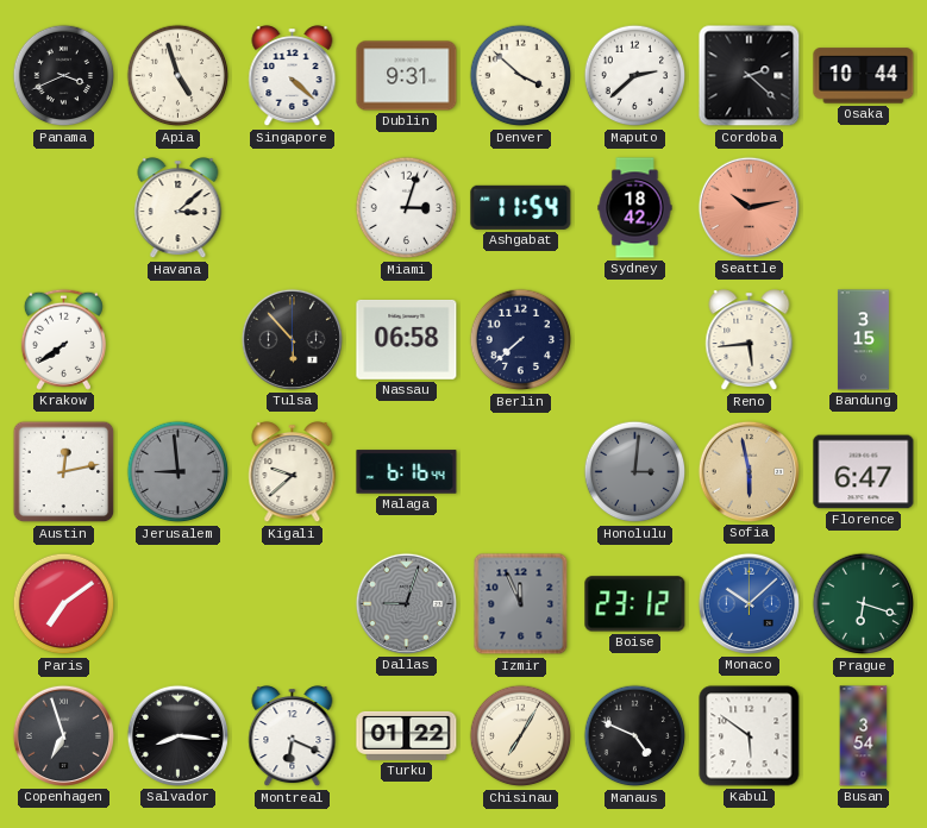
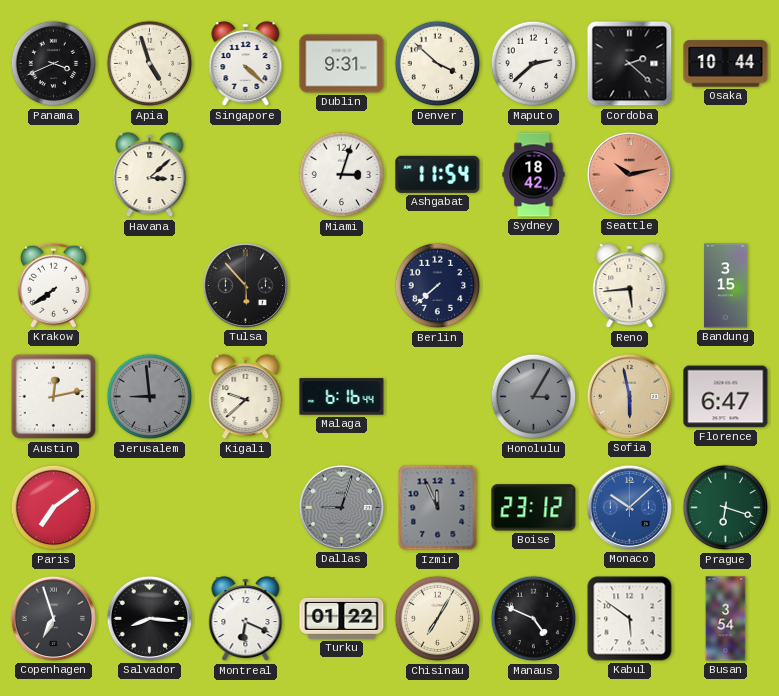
Nassau: 06:58 -> none (407, 339)
Honolulu: 3:01 -> 3:05 (534, 397)
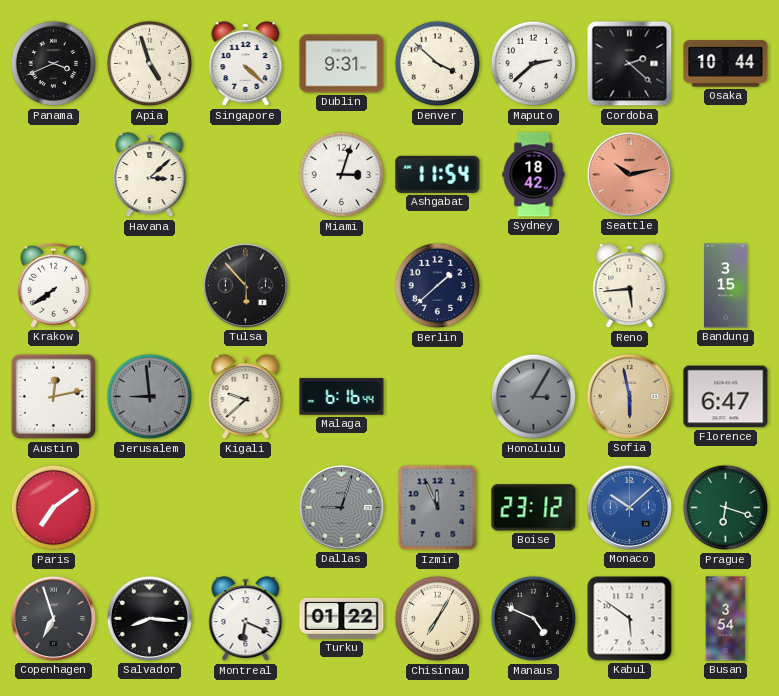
Berlin: 7:38 -> 1:38 (438, 286)
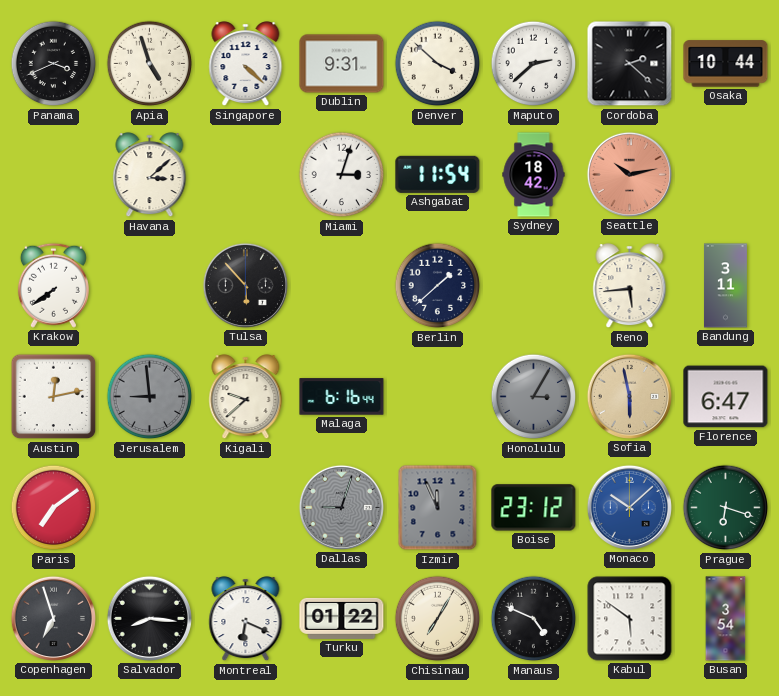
Bandung: 3:15 -> 3:11 (725, 286)
